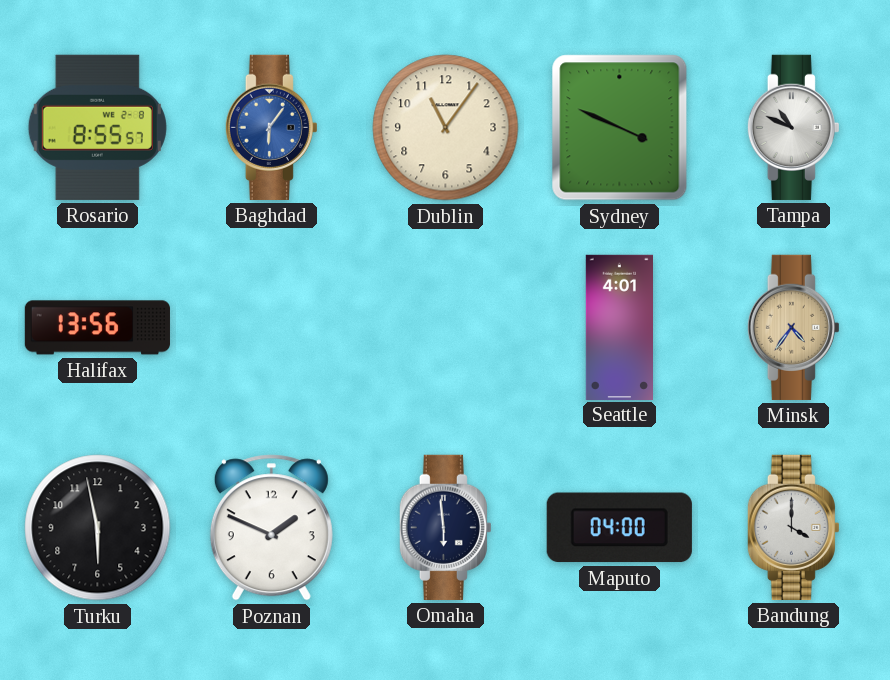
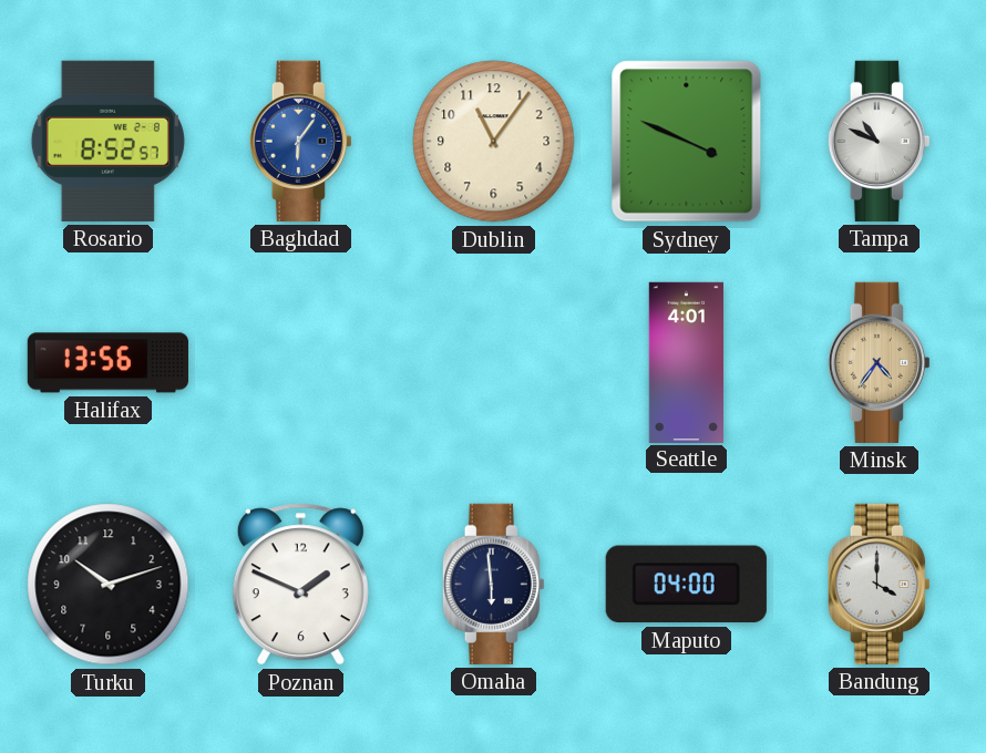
Rosario: 8:55 -> 8:52 (107, 141)
Turku: 5:58 -> 10:12 (109, 585)
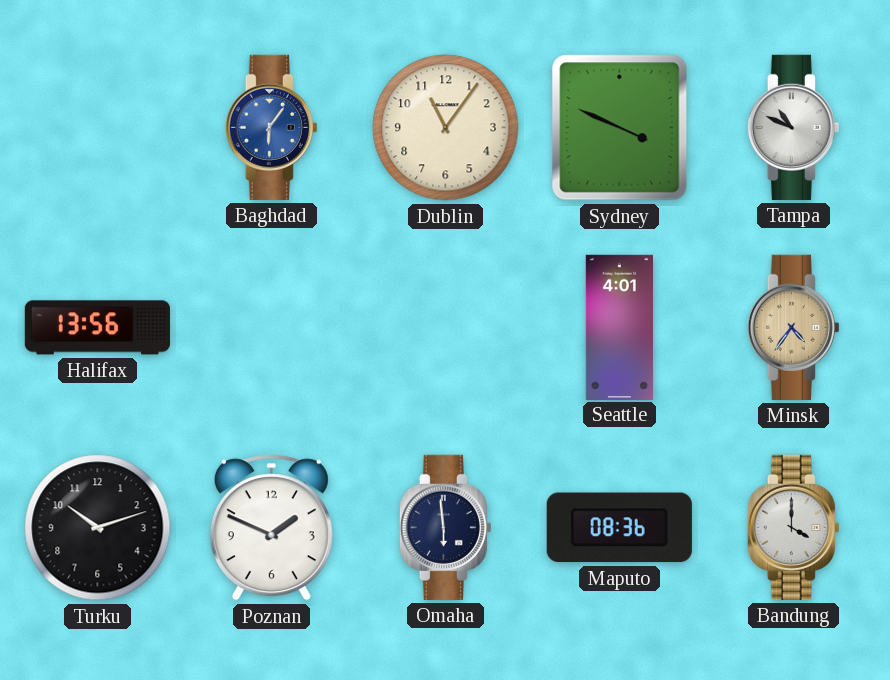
Rosario: 8:52 -> none (107, 141)
Maputo: 04:00 -> 08:36 (619, 528)
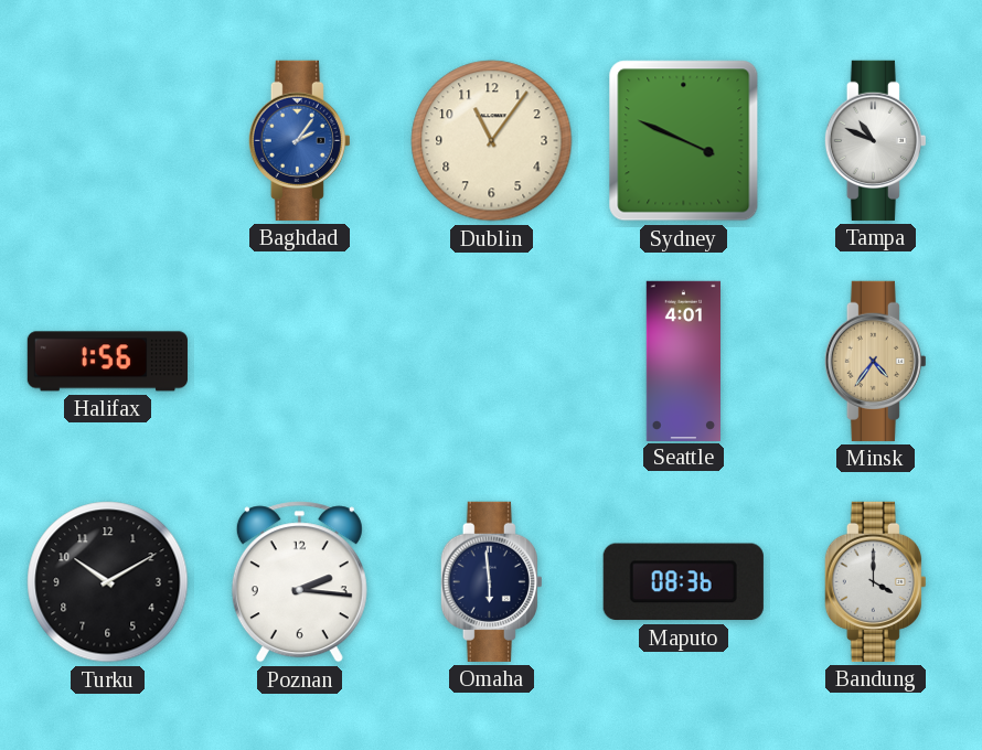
Baghdad: 6:06 -> 2:06 (299, 140)
Halifax: 13:56 -> 1:56 (107, 362)
Turku: 10:12 -> 10:10 (108, 582)
Poznan: 1:49 -> 2:16 (299, 582)
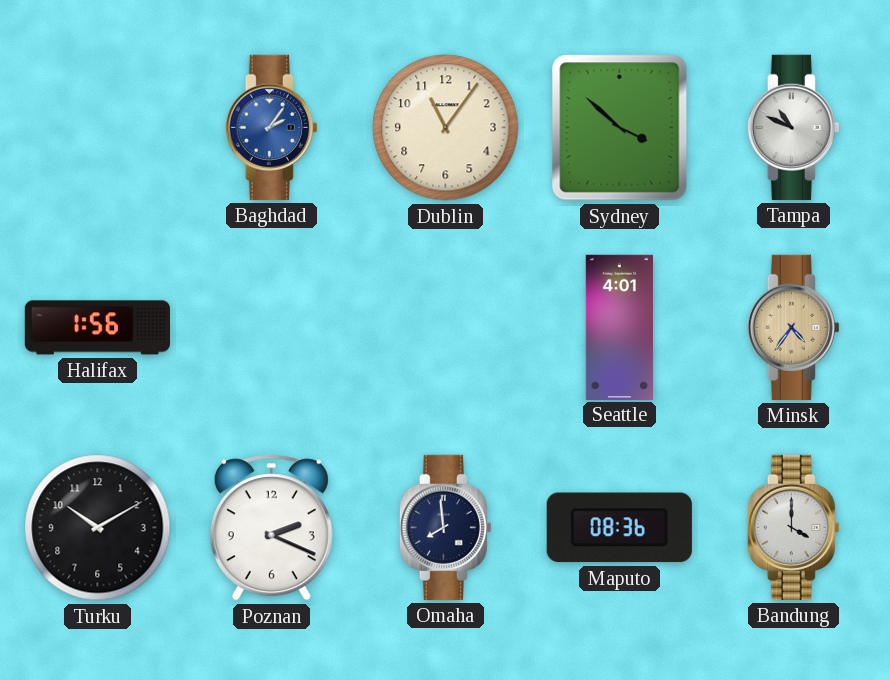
Sydney: 3:49 -> 3:52 (620, 128)
Poznan: 2:16 -> 2:19 (271, 528)
Omaha: 5:59 -> 7:59 (445, 527)
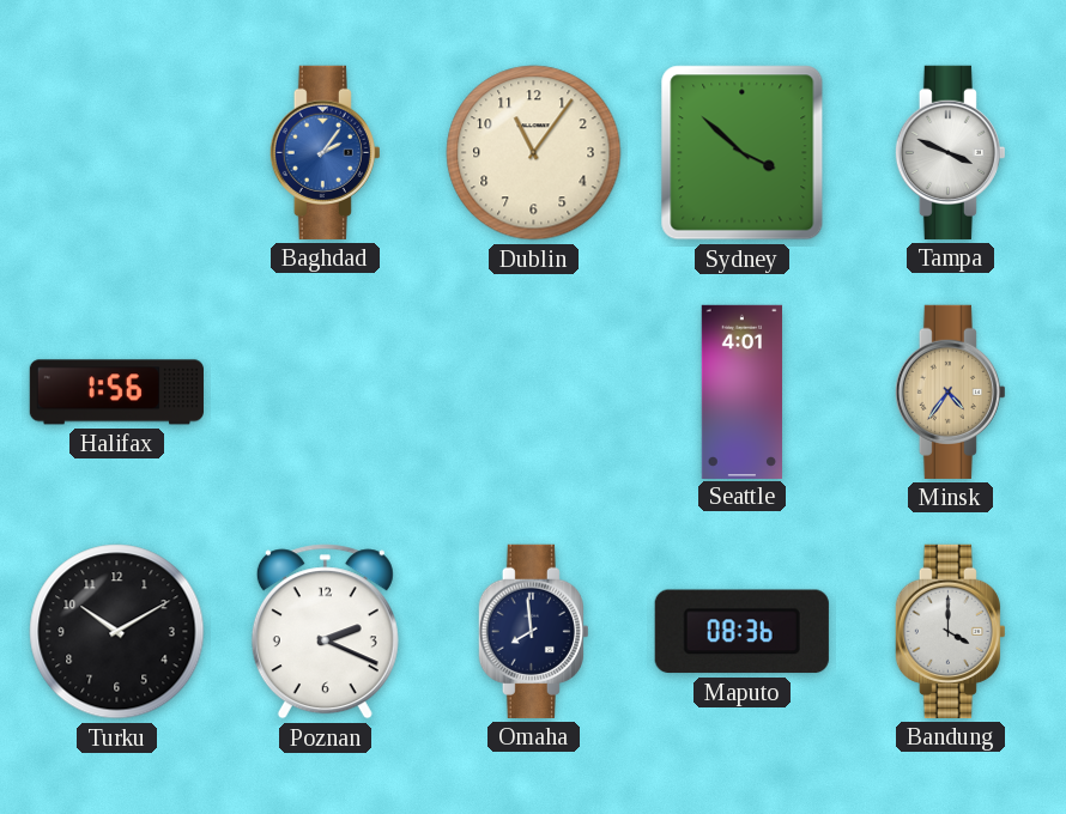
Tampa: 10:49 -> 3:49 (950, 152)
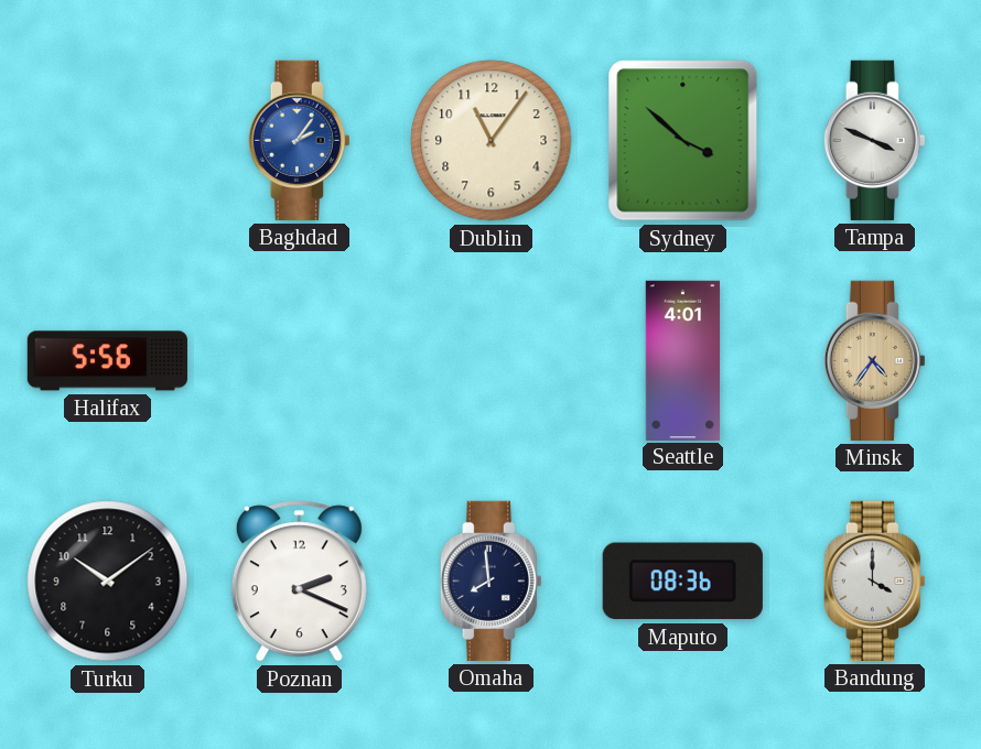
Halifax: 1:56 -> 5:56 (107, 361)
Turku: 10:10 -> 10:09 (108, 582)
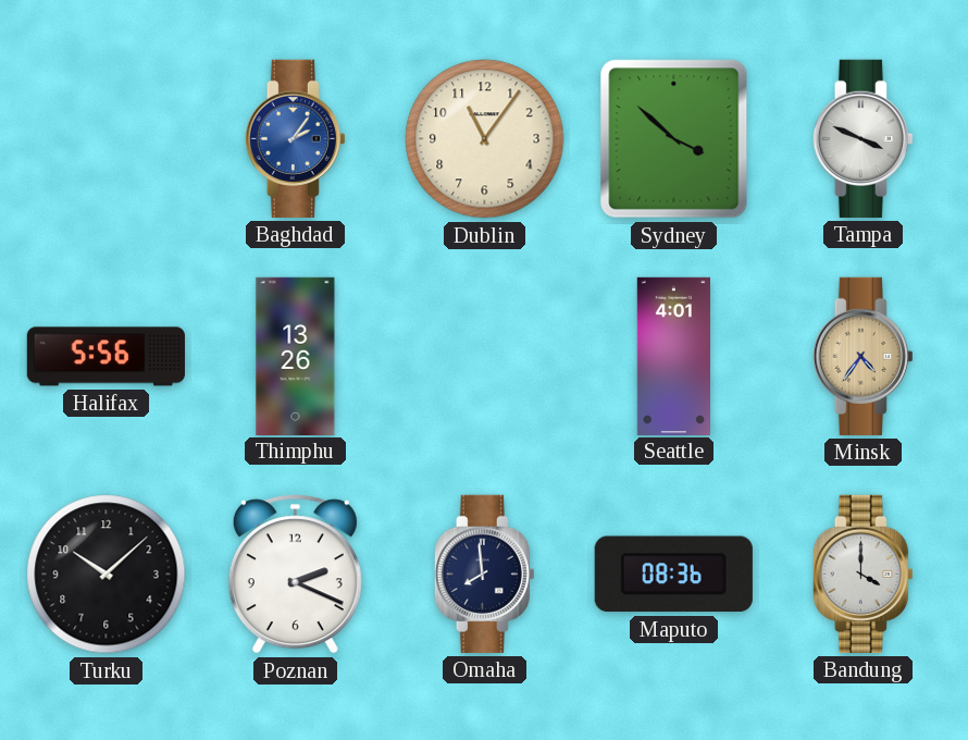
Thimphu: none -> 13:26 (296, 356)
Turku: 10:09 -> 10:08 (107, 575)
